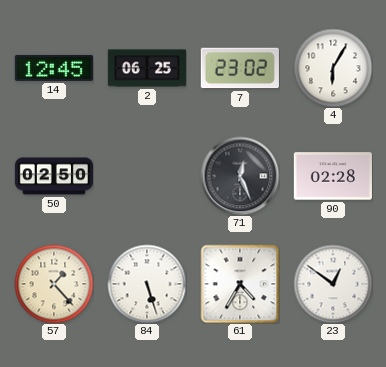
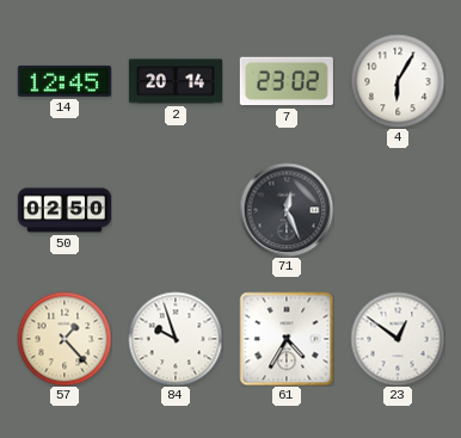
2: 06:25 -> 20:14 (176, 81)
90: 02:28 -> none (333, 176)
84: 5:27 -> 9:57 (176, 339)
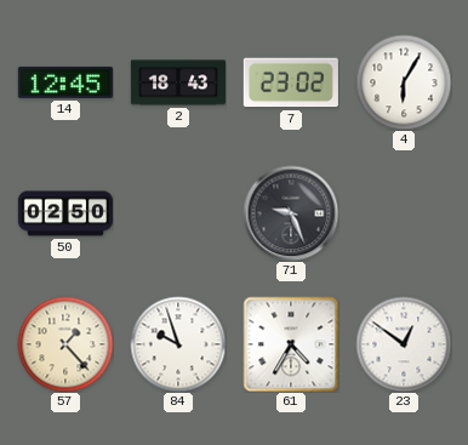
2: 20:14 -> 18:43 (178, 82)
71: 12:26 -> 9:26 (291, 213)
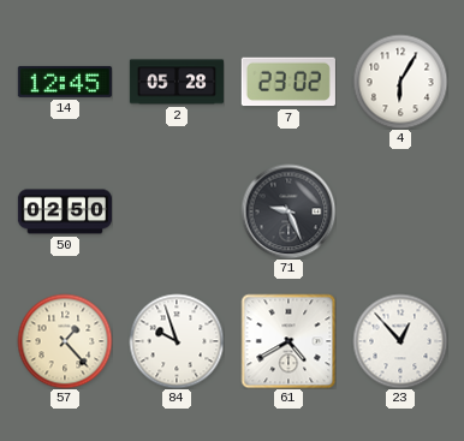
2: 18:43 -> 05:28 (177, 82)
61: 4:35 -> 4:40 (288, 341)
23: 12:51 -> 12:53 (400, 341)
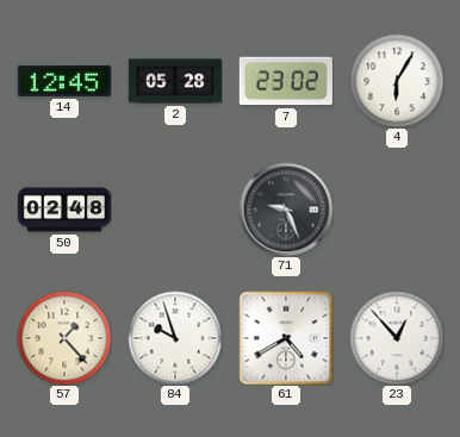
50: 02:50 -> 02:48 (64, 210)
